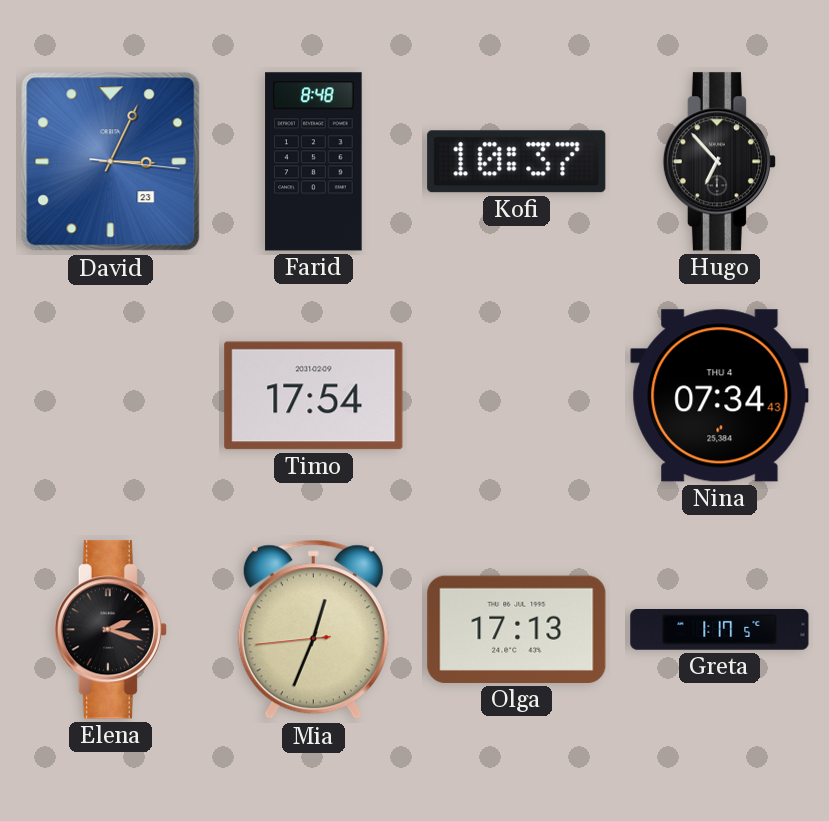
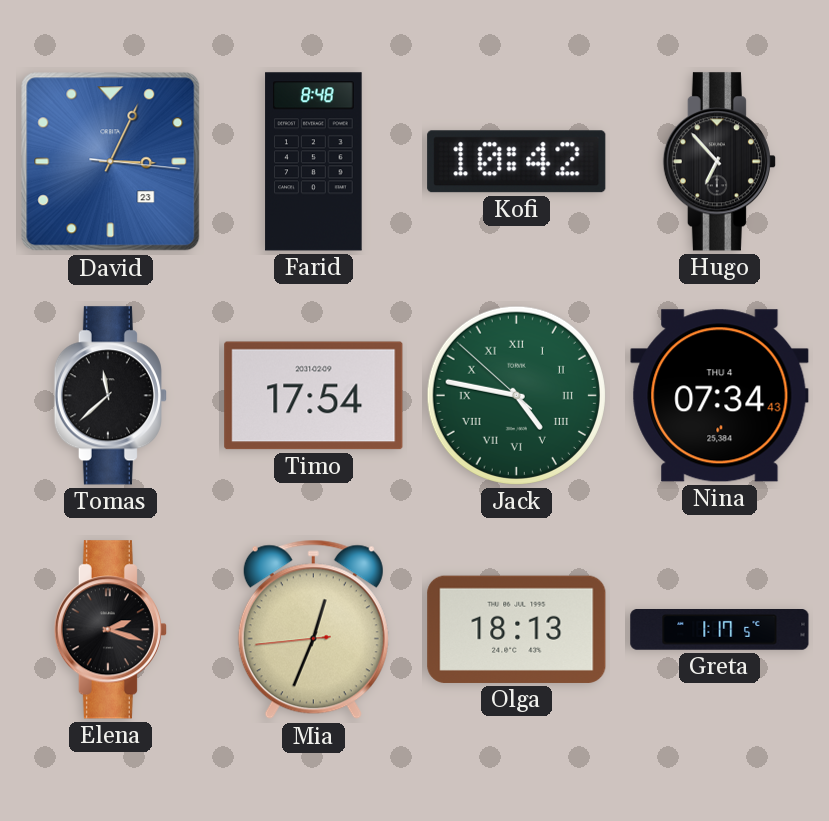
Kofi: 10:37 -> 10:42 (517, 162)
Tomas: none -> 11:38 (110, 396)
Jack: none -> 4:46 (516, 395)
Olga: 17:13 -> 18:13 (517, 629)
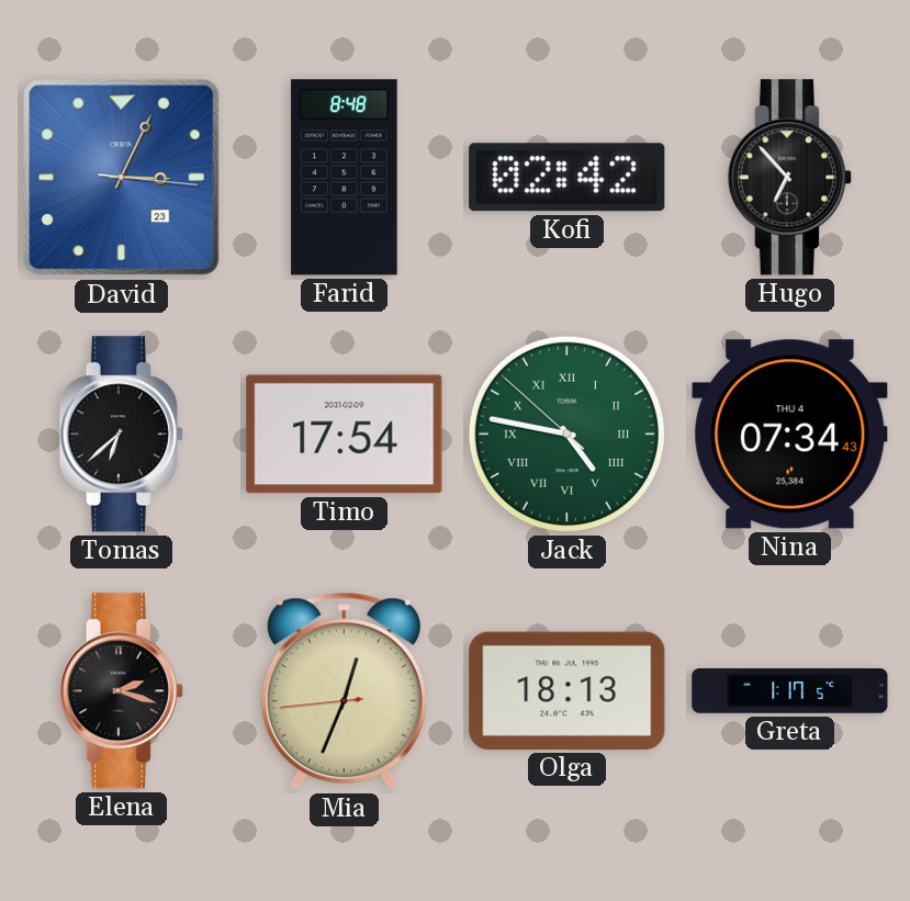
Kofi: 10:42 -> 02:42 (568, 178)
Tomas: 11:38 -> 6:38 (121, 435)
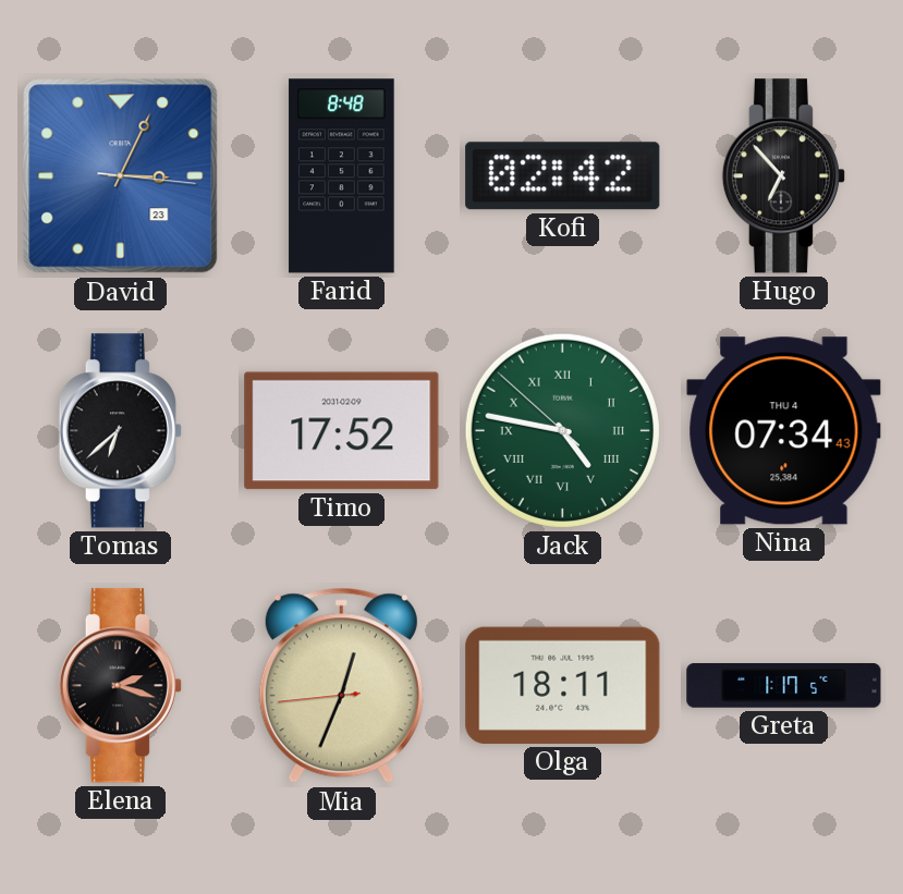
Timo: 17:54 -> 17:52 (342, 431)
Olga: 18:13 -> 18:11 (563, 685)
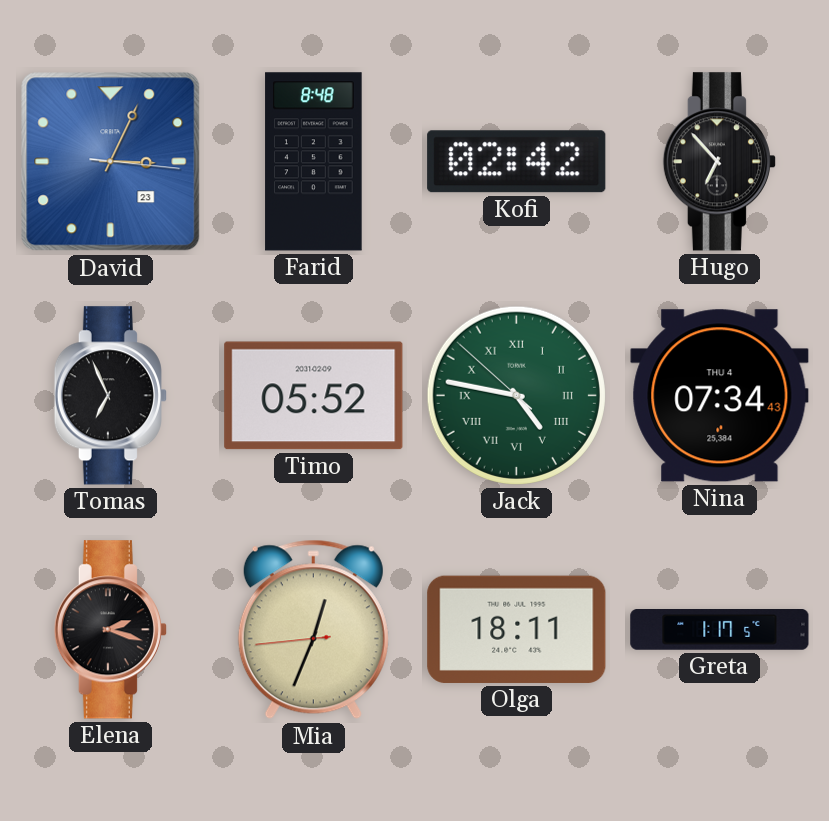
Tomas: 6:38 -> 6:56 (110, 396)
Timo: 17:52 -> 05:52 (314, 396)
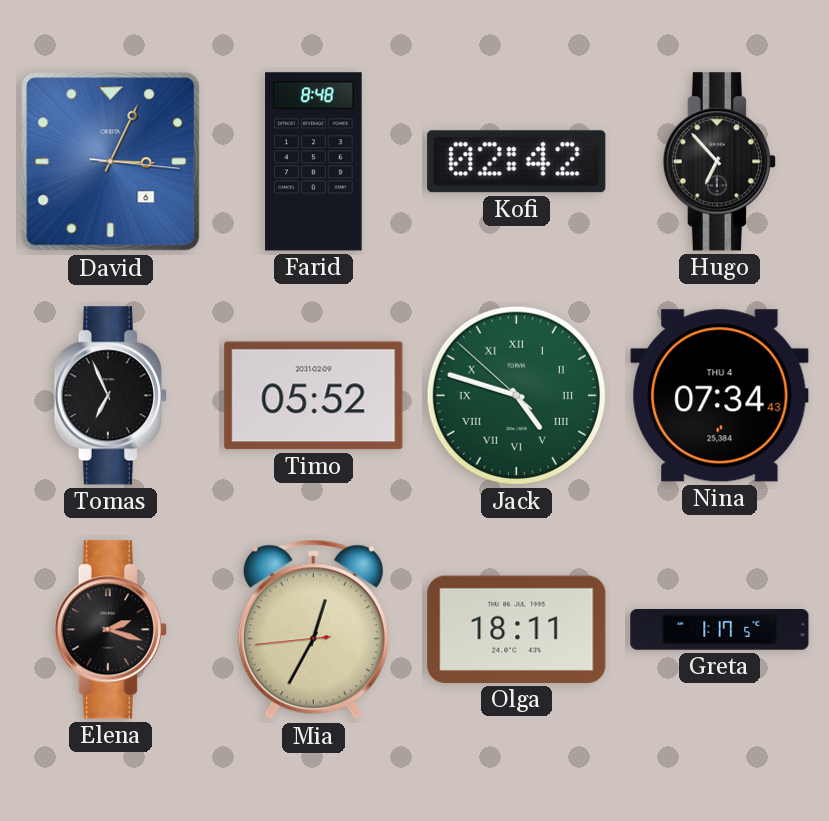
David date: 23 -> 6 (111, 162)
Jack: 4:46 -> 4:47 (516, 395)
Mia: 12:33 -> 12:34 (313, 630)
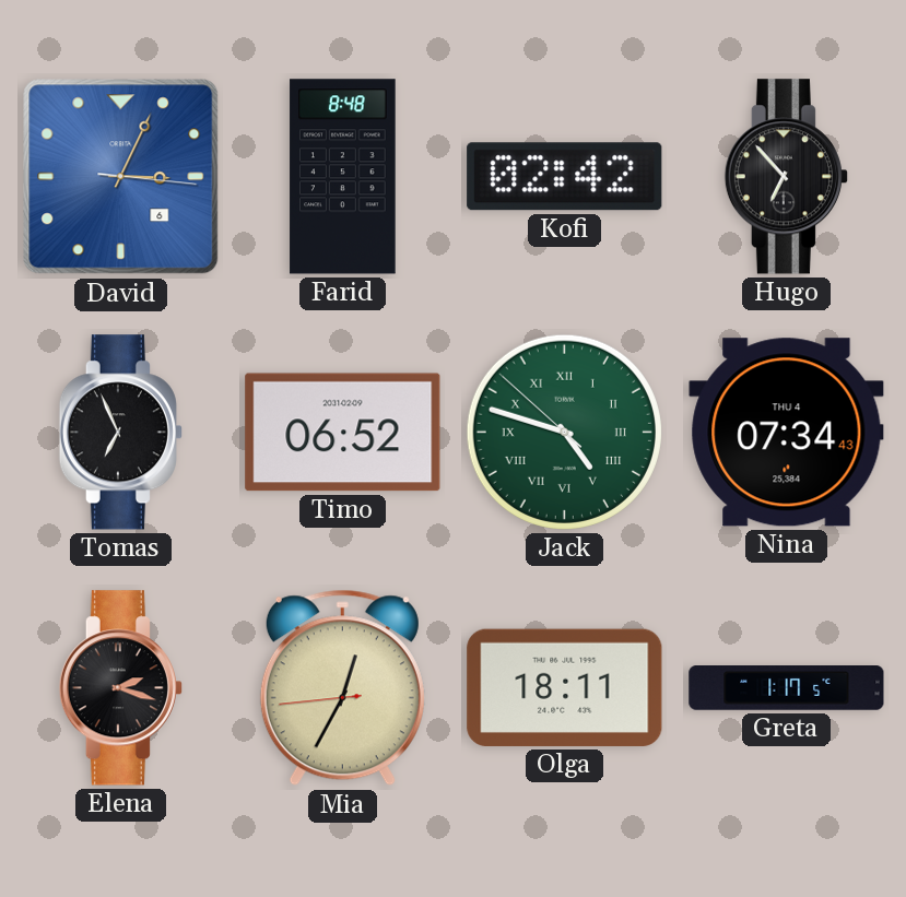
Timo: 05:52 -> 06:52 (343, 433)
